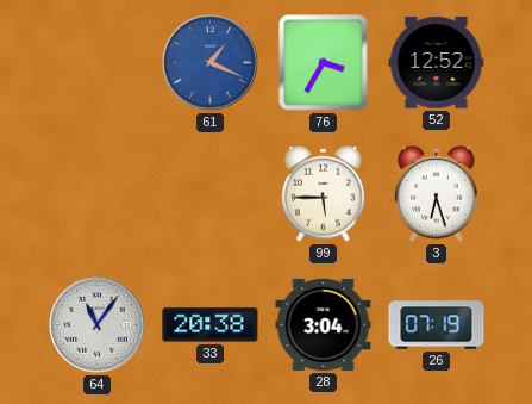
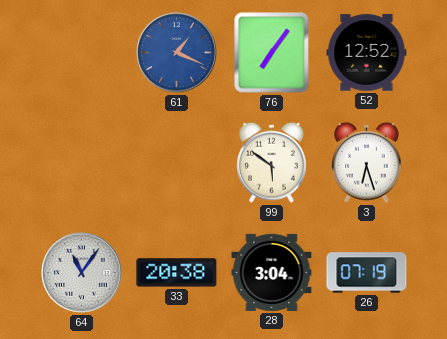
76: 3:35 -> 7:06 (272, 53)
99: 5:45 -> 5:51 (272, 162)
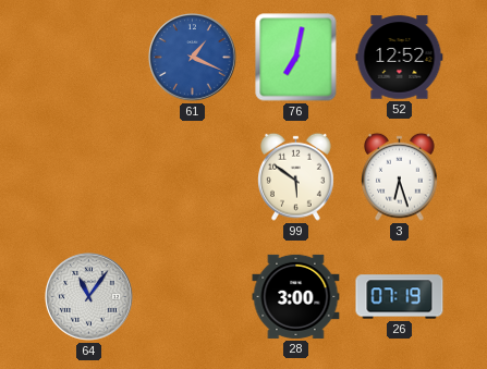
76: 7:06 -> 7:02 (296, 58)
33: 20:38 -> none (177, 273)
28: 3:04 -> 3:00 (296, 296)
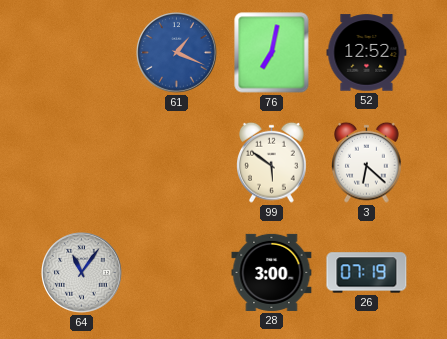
3: 6:27 -> 6:22 (367, 162)
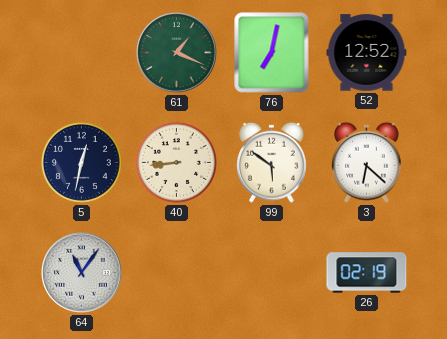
61 dial: blue -> green (177, 53)
5: none -> 12:32 (81, 162)
40: none -> 8:44 (176, 162)
28: 3:00 -> none (272, 272)
26: 07:19 -> 02:19 (367, 273)
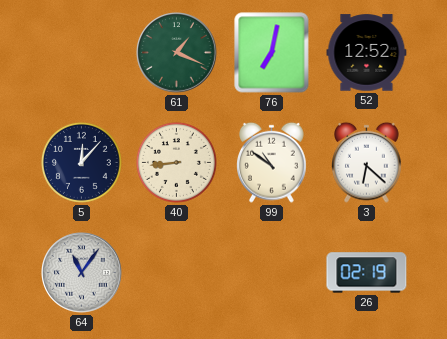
5: 12:32 -> 12:07 (81, 162)
99: 5:51 -> 10:51 (272, 162)
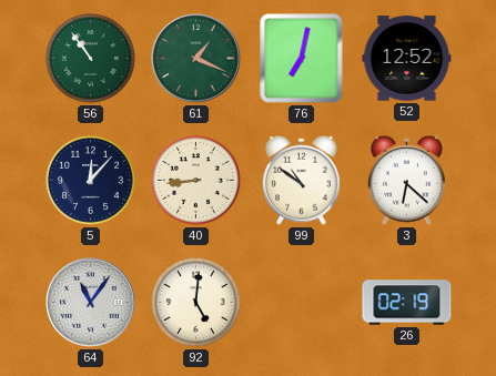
56: none -> 10:54 (90, 58)
92: none -> 5:01 (195, 302)
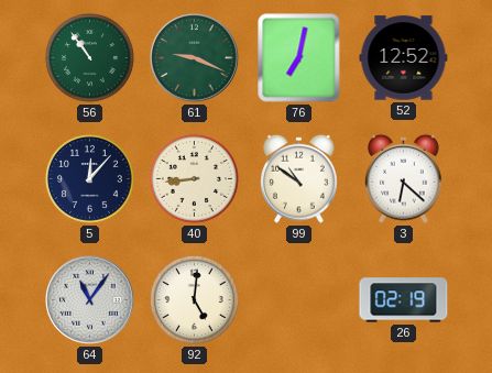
61: 1:19 -> 9:19 (195, 58)
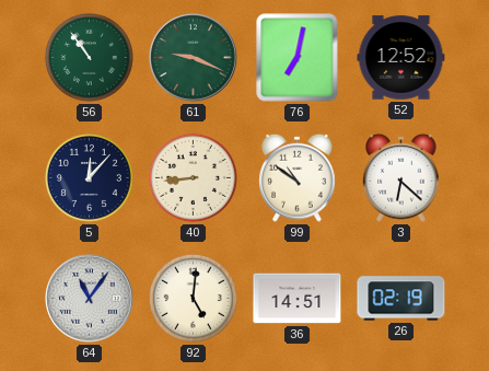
36: none -> 14:51 (298, 299)
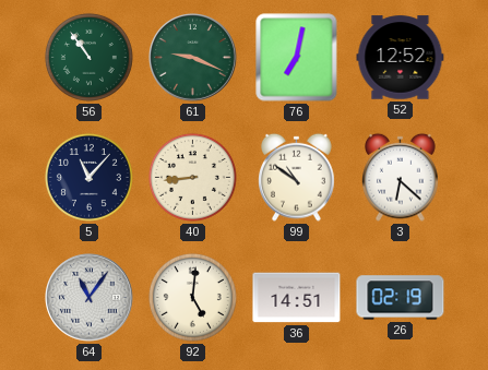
5: 12:07 -> 11:07 (88, 177)
